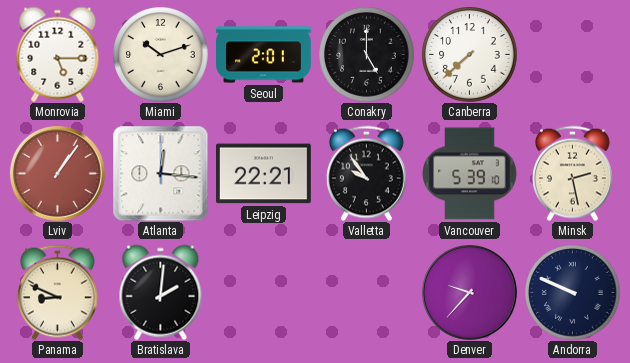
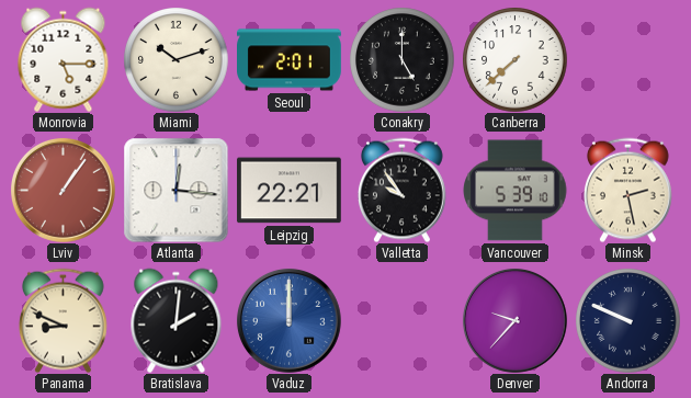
Vaduz: none -> 12:00 (288, 320)
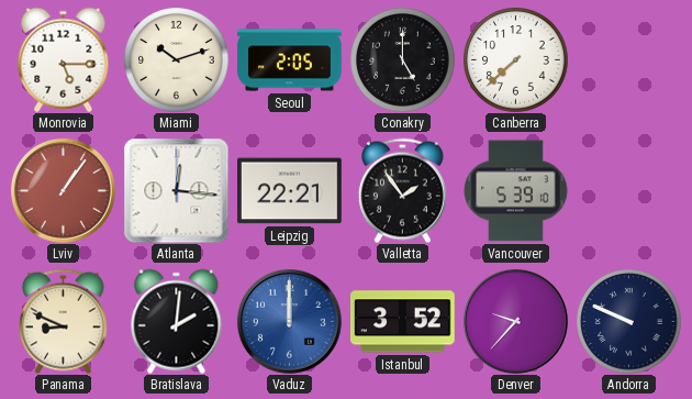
Seoul: 2:01 -> 2:05 (290, 60)
Valletta: 9:54 -> 1:54 (402, 190)
Minsk: 2:28 -> none (627, 190)
Istanbul: none -> 3:52 (403, 322)
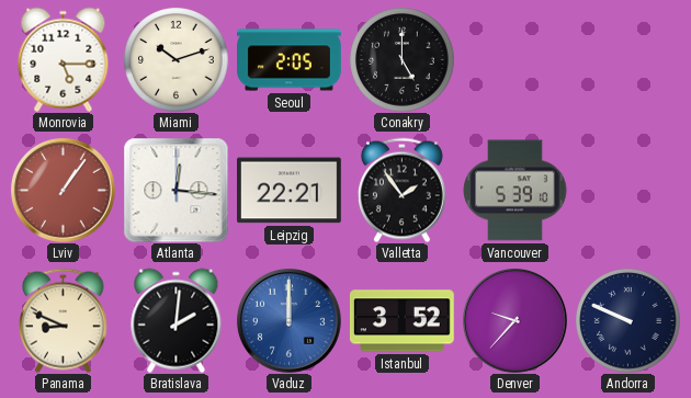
Canberra: 7:38 -> none (515, 59)
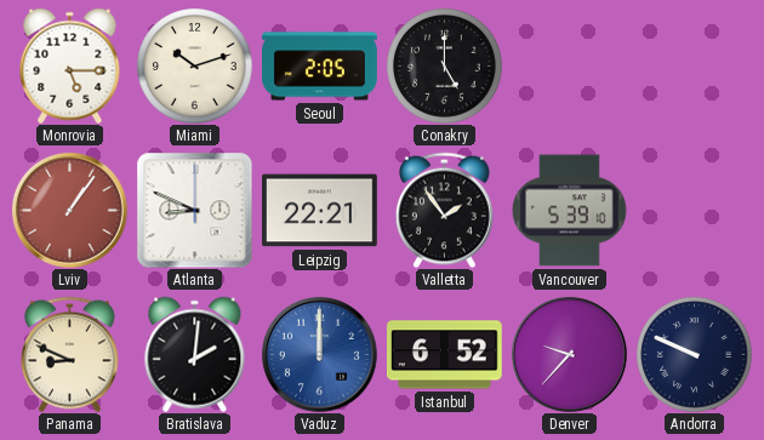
Atlanta: 12:16 -> 8:49 (194, 210)
Istanbul: 3:52 -> 6:52 (445, 355)
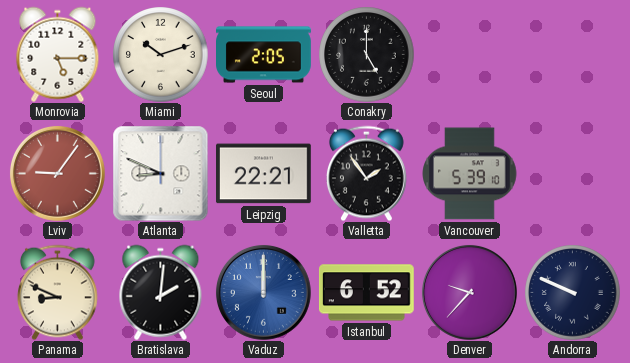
Lviv: 1:06 -> 9:06 (57, 173)
